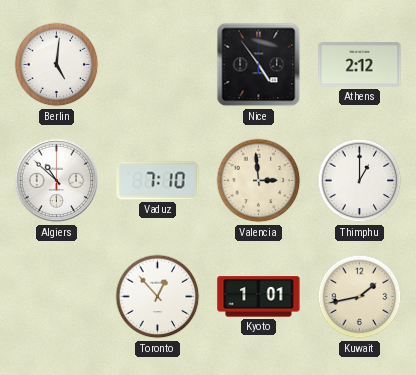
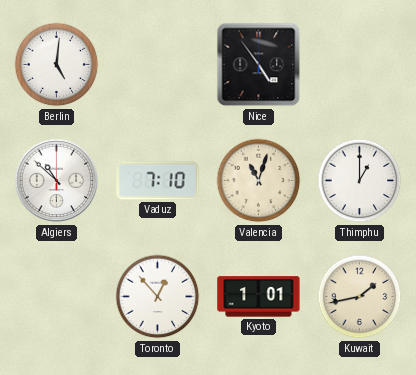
Athens: 2:12 -> none (360, 65)
Valencia: 2:59 -> 11:03 (259, 181)
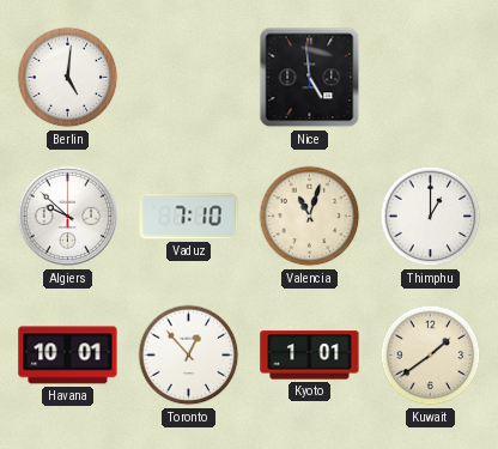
Nice: 4:54 -> 4:59 (310, 78)
Algiers: 10:52 -> 9:52 (68, 217)
Havana: none -> 10:01 (68, 356)
Kuwait: 1:43 -> 1:39 (431, 356)
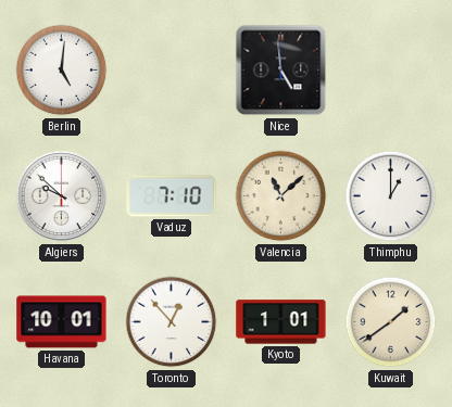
Valencia: 11:03 -> 11:08 (281, 196)
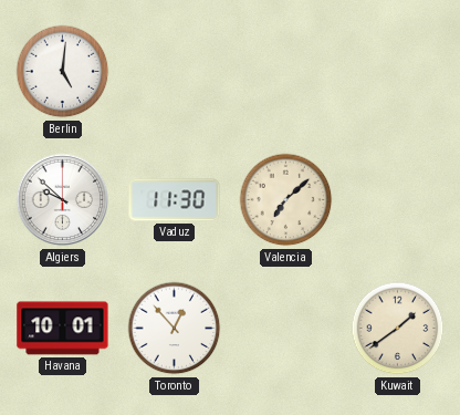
Nice: 4:59 -> none (281, 71)
Vaduz: 7:10 -> 11:30 (175, 200)
Valencia: 11:08 -> 7:08 (286, 200)
Thimphu: 1:00 -> none (391, 196)
Kyoto: 1:01 -> none (281, 322)
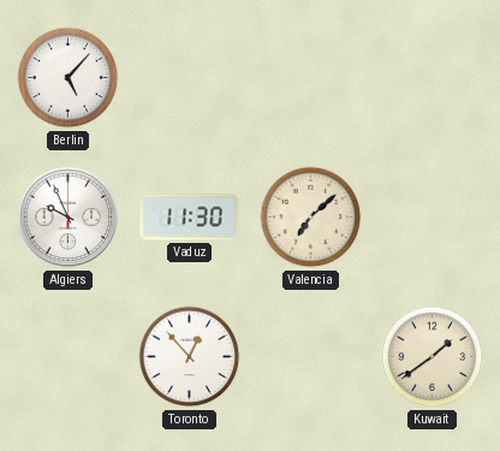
Berlin: 5:01 -> 5:07 (69, 78)
Algiers: 9:52 -> 9:56 (69, 218)
Havana: 10:01 -> none (63, 329)
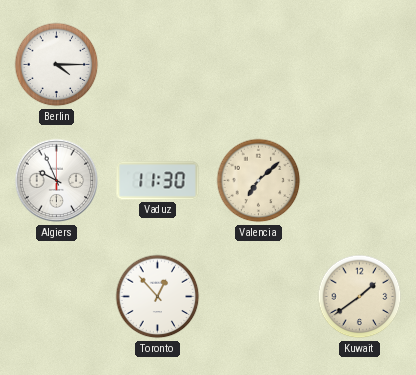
Berlin: 5:07 -> 4:15 (57, 65)
